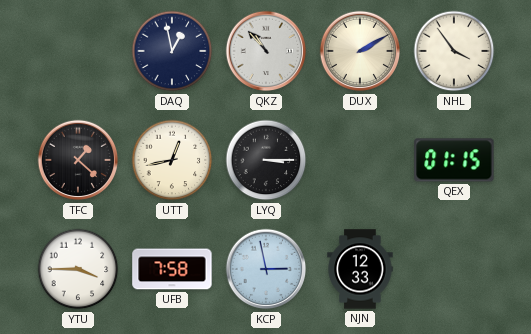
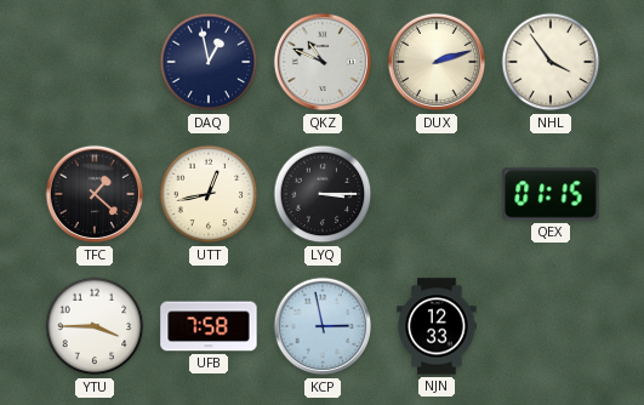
QKZ: 10:53 -> 10:49 (323, 62)
DUX: 2:10 -> 2:12 (437, 62)
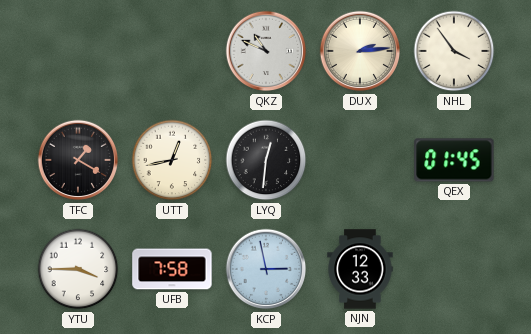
DAQ: 12:58 -> none (209, 62)
DUX: 2:12 -> 2:14 (360, 51)
TFC: 1:22 -> 1:20 (78, 160)
LYQ: 3:15 -> 12:31 (266, 160)
QEX: 01:15 -> 01:45 (454, 160)
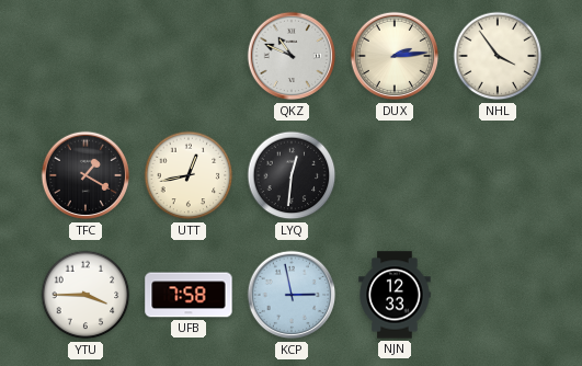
QEX: 01:45 -> none (454, 160)
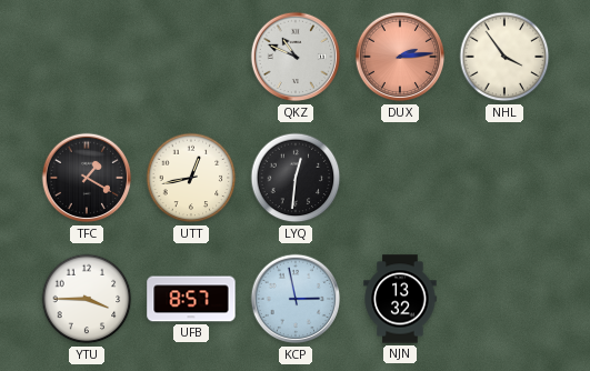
DUX dial: cream -> salmon (400, 57)
UFB: 7:58 -> 8:57 (191, 299)
NJN: 12:33 -> 13:32 (400, 299)
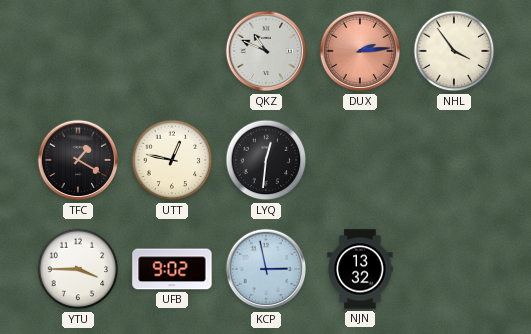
UTT: 12:43 -> 12:47 (172, 160)
UFB: 8:57 -> 9:02 (172, 269)
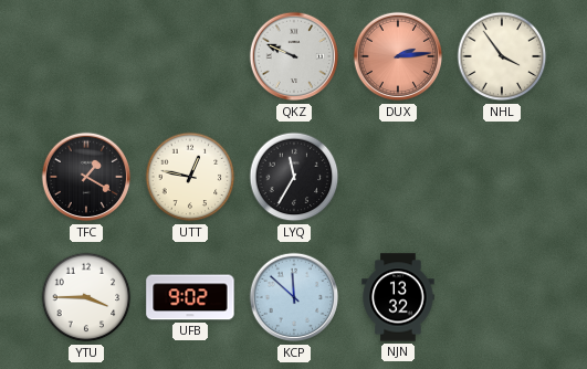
QKZ: 10:49 -> 9:49 (294, 56)
LYQ: 12:31 -> 11:35 (294, 177)
KCP: 2:58 -> 11:52 (294, 297)
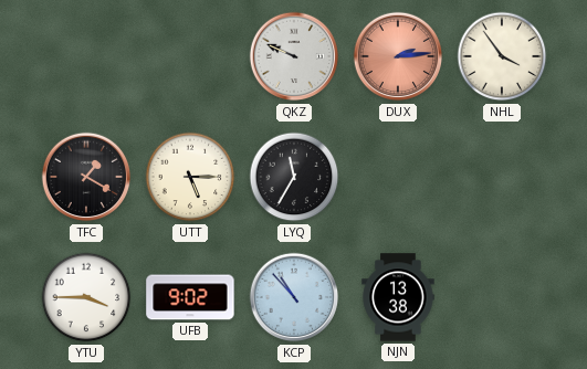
UTT: 12:47 -> 5:15 (190, 177)
KCP: 11:52 -> 10:53 (294, 297)
NJN: 13:32 -> 13:38 (398, 297)
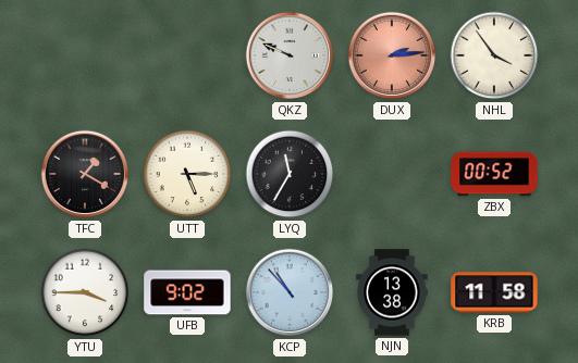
ZBX: none -> 00:52 (494, 174)
KRB: none -> 11:58 (494, 292)
